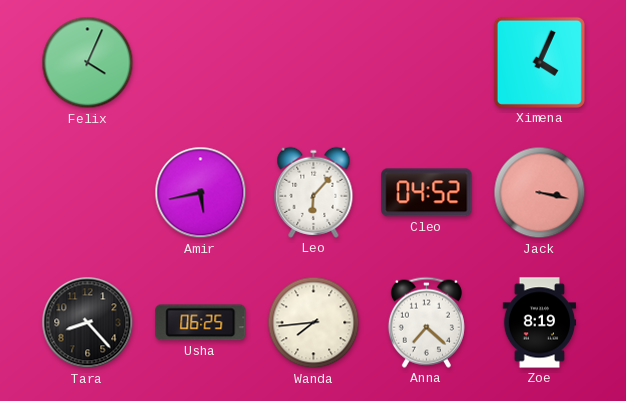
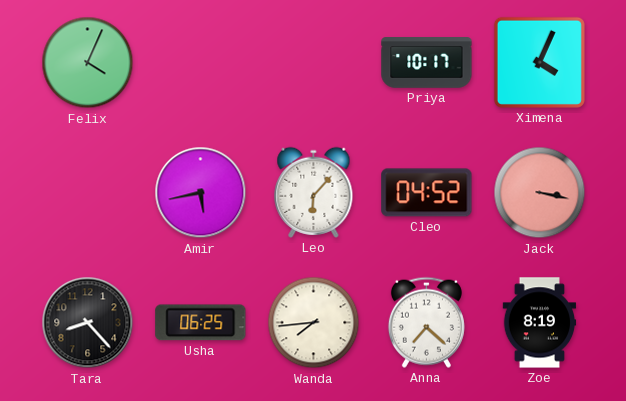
Priya: none -> 10:17 (427, 63)
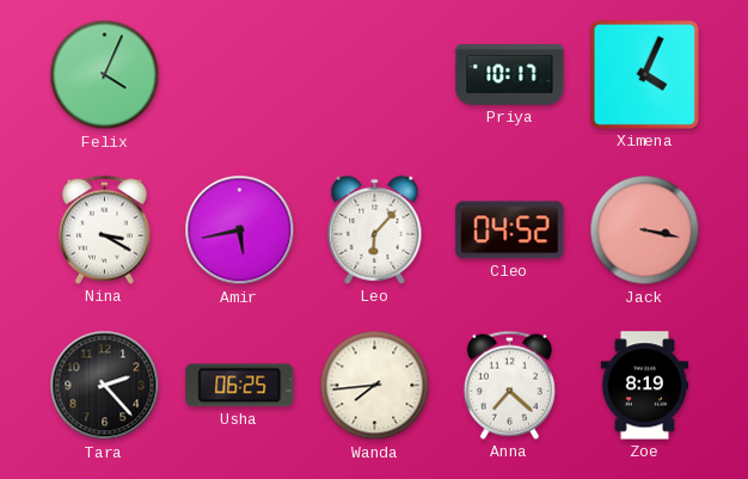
Nina: none -> 3:20 (104, 229)
Tara: 8:23 -> 2:23 (105, 386)
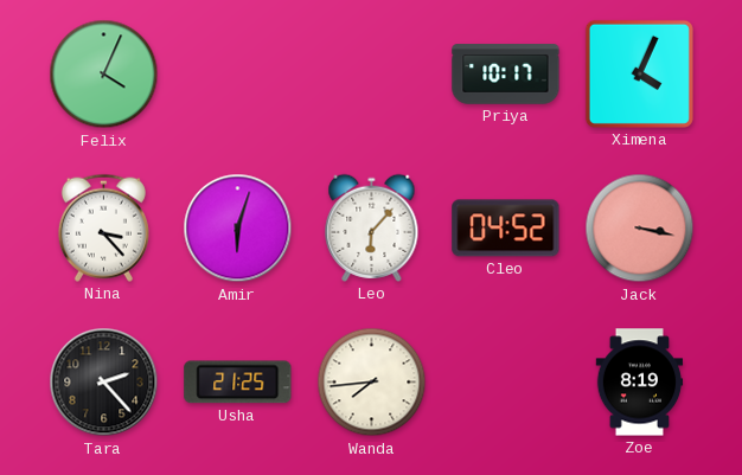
Nina: 3:20 -> 3:23 (103, 227)
Amir: 5:43 -> 6:03 (238, 229)
Usha: 06:25 -> 21:25 (238, 383)
Anna: 7:22 -> none (509, 385)
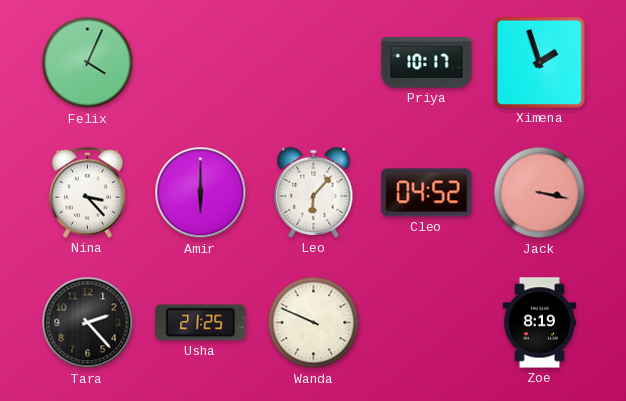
Ximena: 4:04 -> 1:57 (539, 62)
Amir: 6:03 -> 6:00 (201, 193)
Wanda: 7:44 -> 9:49 (314, 323)
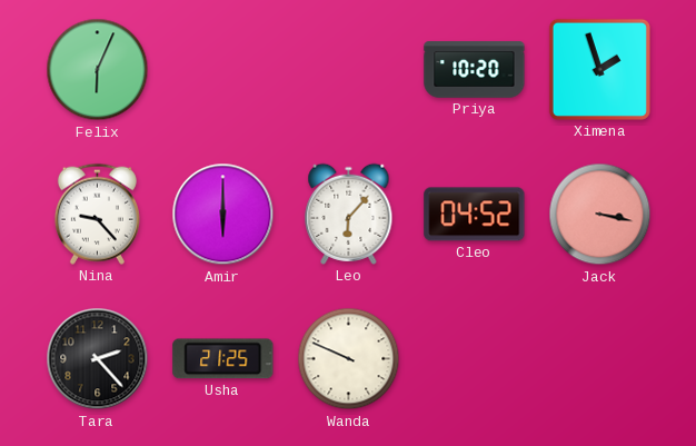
Felix: 4:04 -> 6:04 (98, 70)
Priya: 10:17 -> 10:20 (475, 70)
Nina: 3:23 -> 9:23 (97, 214)
Zoe: 8:19 -> none (540, 323)
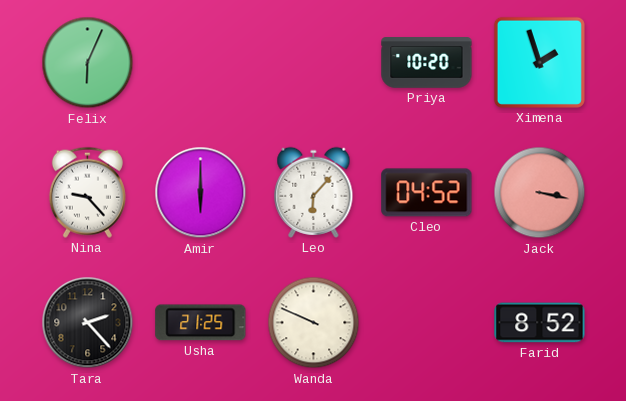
Farid: none -> 8:52 (540, 323)
